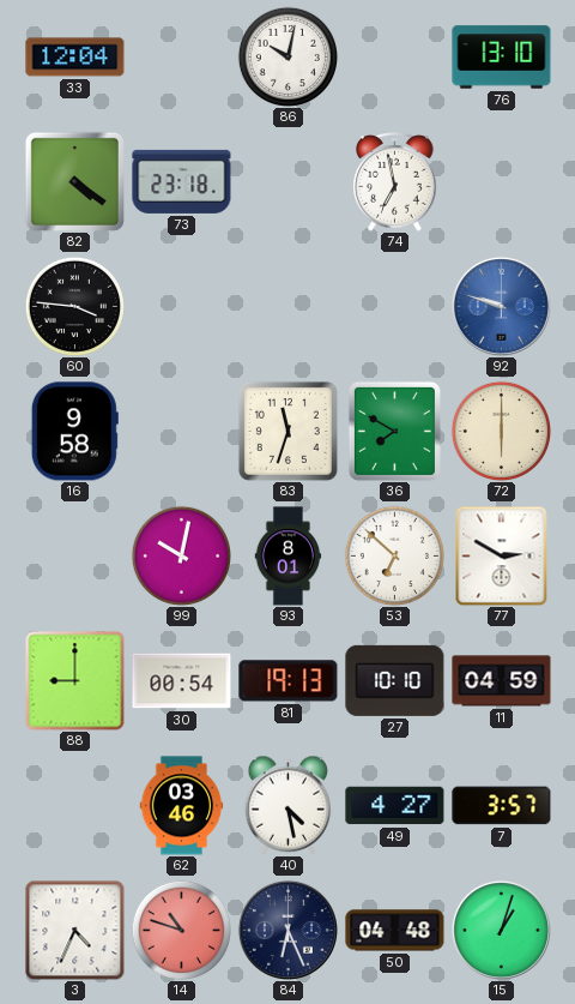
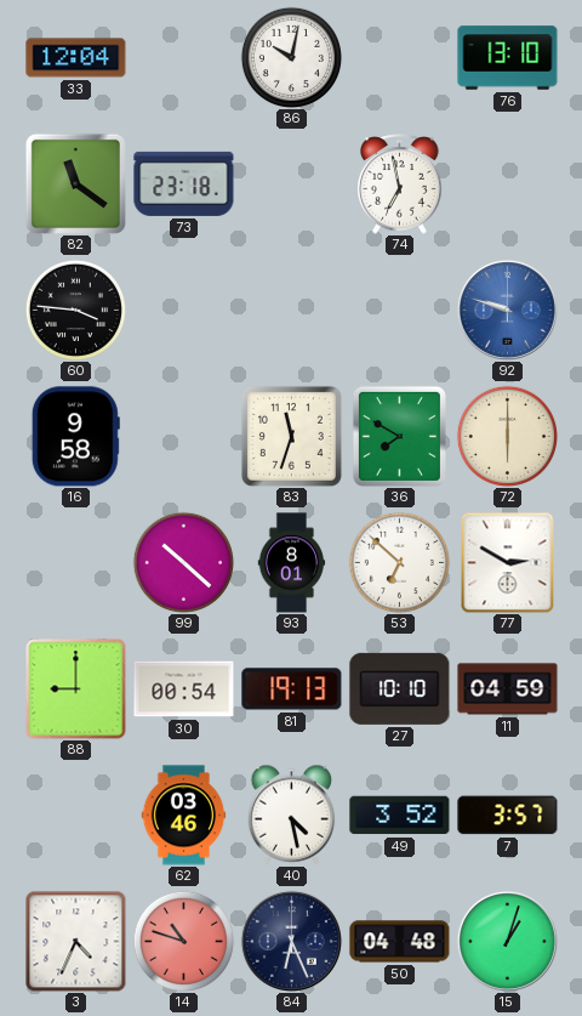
82: 4:21 -> 11:21 (75, 183)
99: 10:02 -> 10:22 (183, 562)
49: 4:27 -> 3:52 (400, 816)
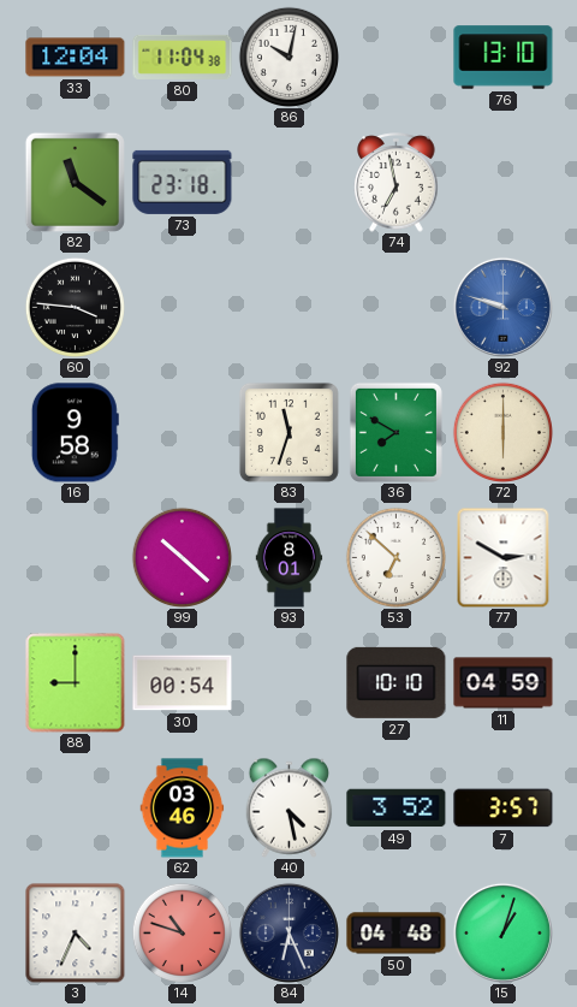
80: none -> 11:04 (183, 57)
81: 19:13 -> none (292, 689)
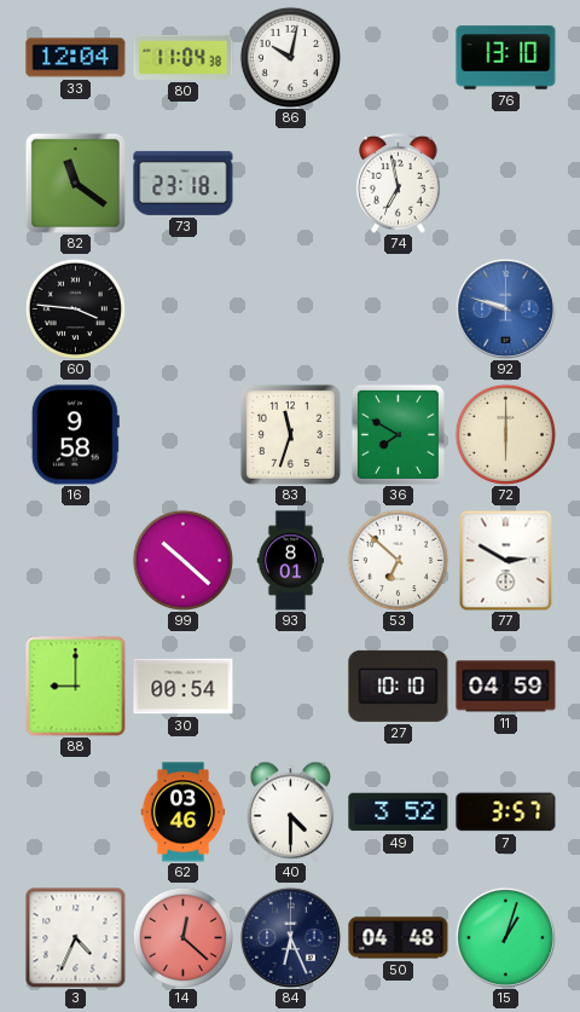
40: 4:28 -> 4:30 (291, 811)
14: 10:48 -> 12:22 (182, 937)
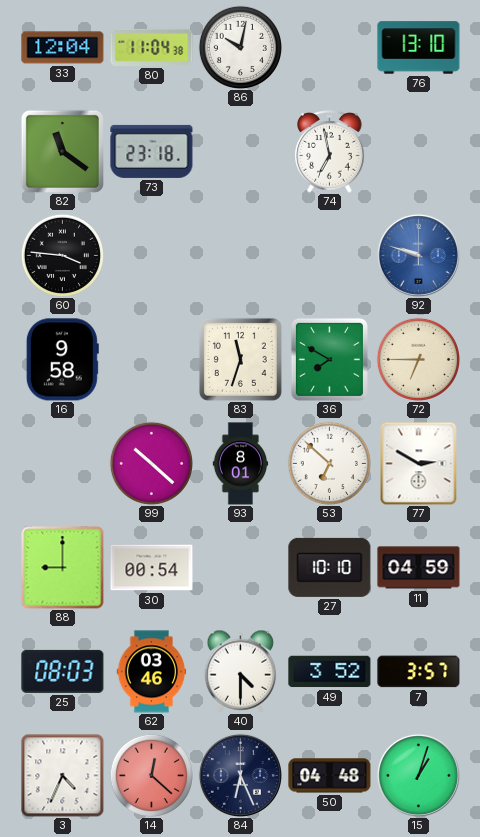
72: 6:00 -> 6:45 (418, 359)
25: none -> 08:03 (63, 671)
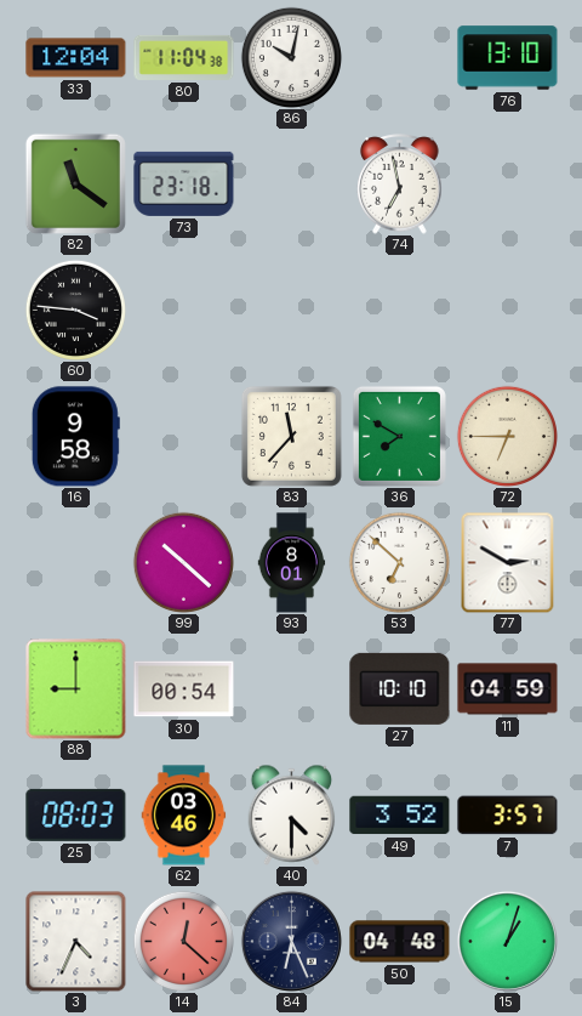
92: 9:48 -> none (418, 255)
83: 11:33 -> 11:37 (291, 436)
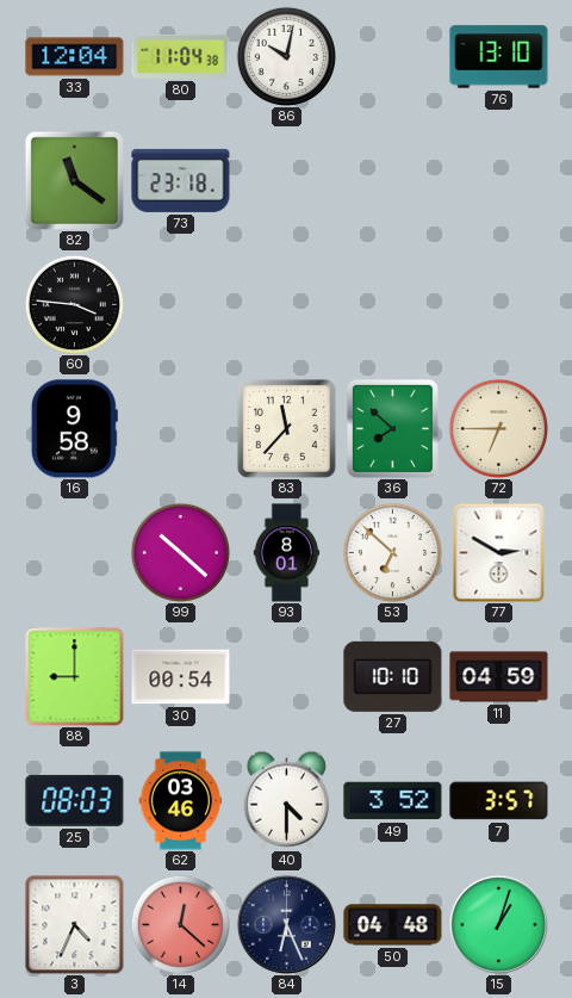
74: 6:58 -> none (400, 185)
36: 7:50 -> 7:52 (392, 428)
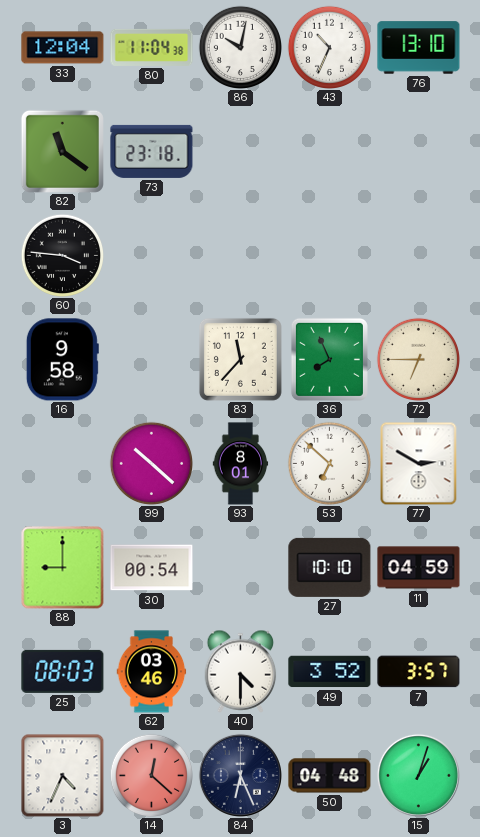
43: none -> 10:34 (329, 47)
36: 7:52 -> 7:56 (329, 359)
